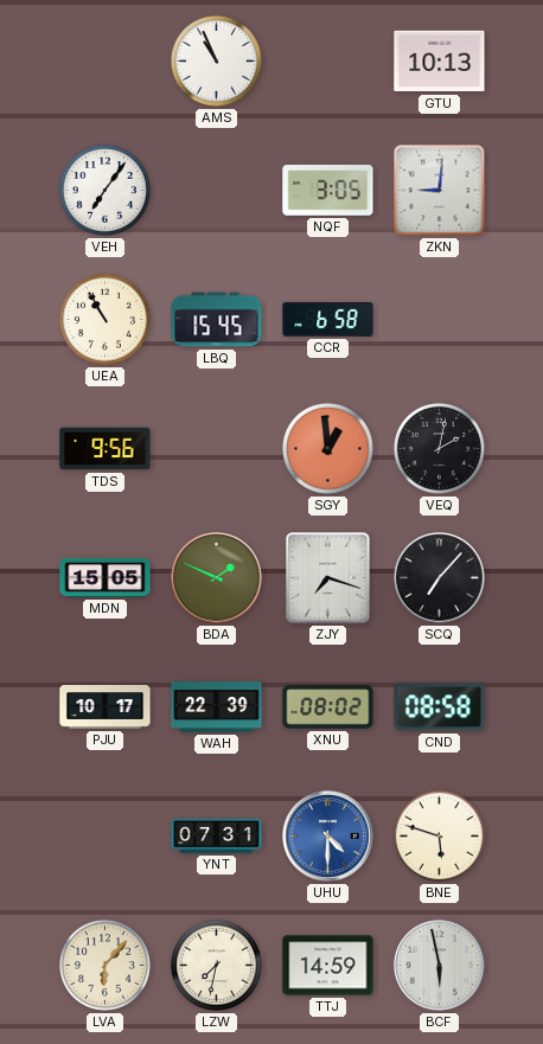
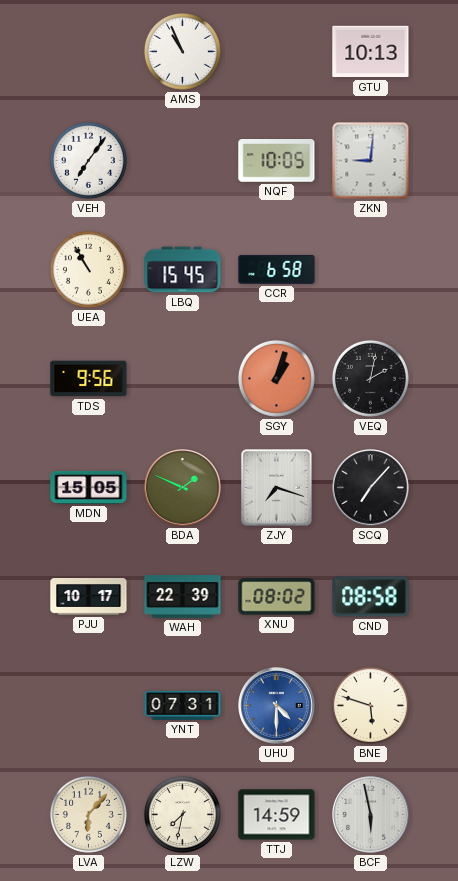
NQF: 3:05 -> 10:05 (277, 161)
SGY: 12:59 -> 1:03 (276, 378)
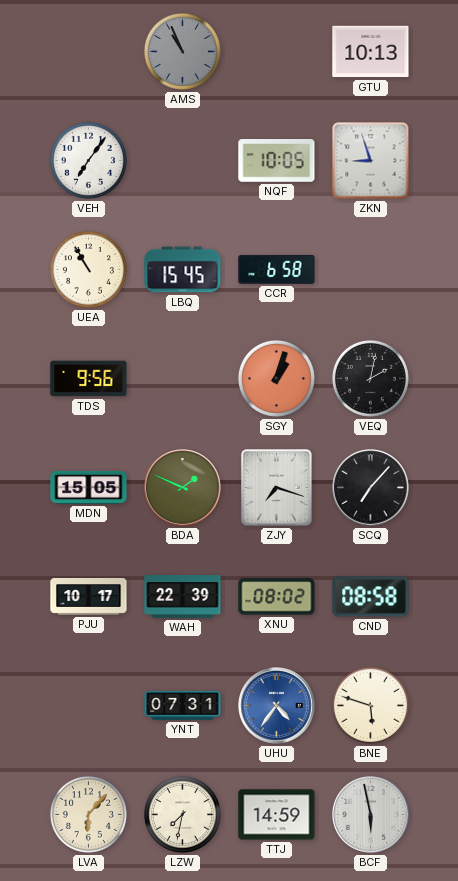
AMS dial: white -> grey (182, 51)
ZKN: 9:01 -> 8:57 (371, 161)
UHU: 4:30 -> 4:36 (277, 706)
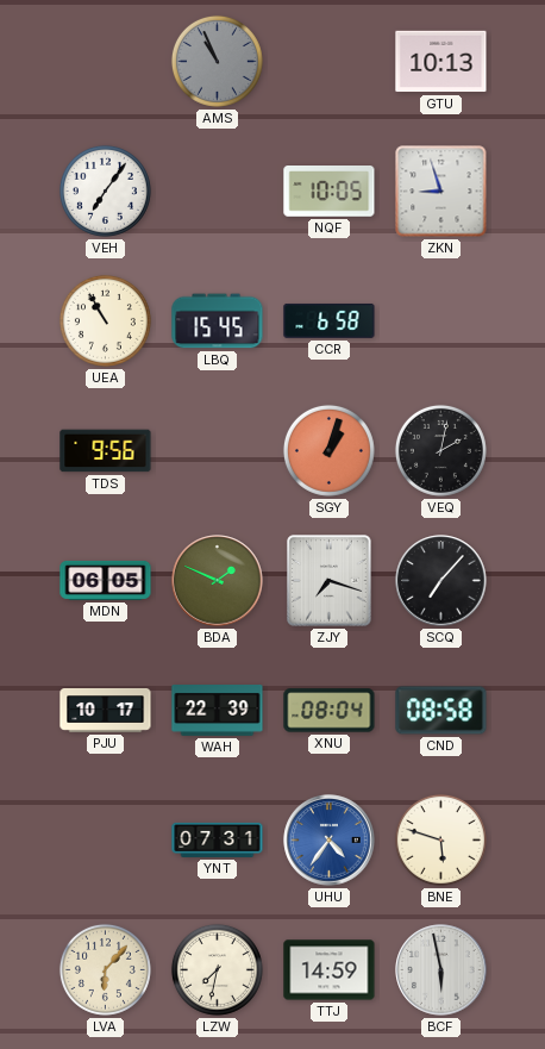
MDN: 15:05 -> 06:05 (106, 580)
XNU: 08:02 -> 08:04 (330, 711)
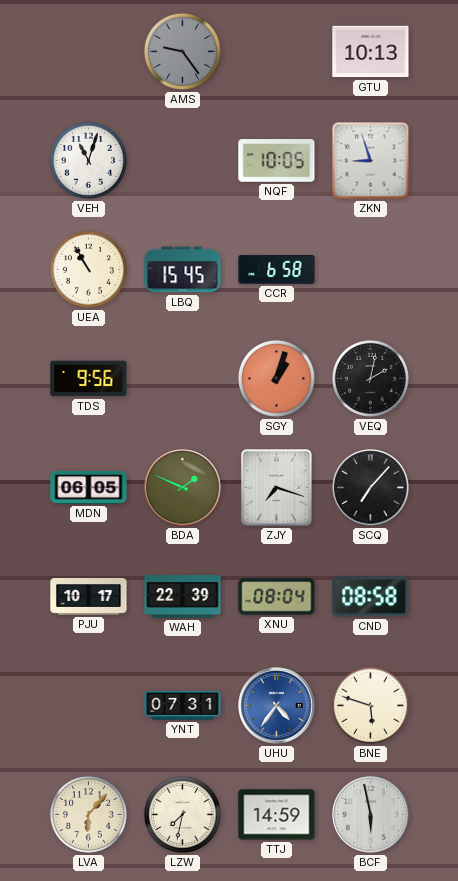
AMS: 10:56 -> 9:24 (182, 51)
VEH: 7:06 -> 11:03 (88, 160)
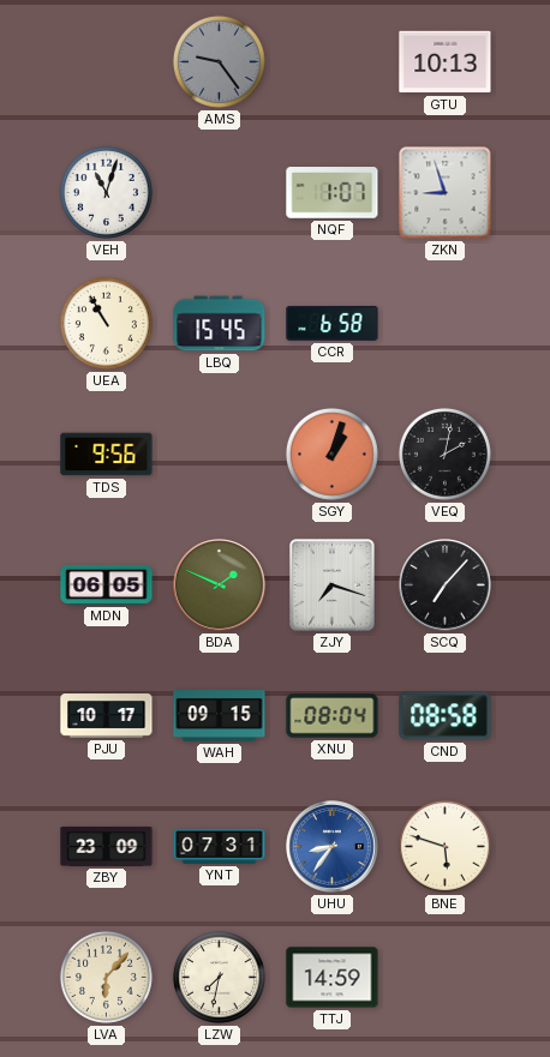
NQF: 10:05 -> 1:07 (333, 193)
WAH: 22:39 -> 09:15 (220, 716)
ZBY: none -> 23:09 (107, 846)
UHU: 4:36 -> 8:36 (333, 847)
BCF: 5:58 -> none (371, 815)
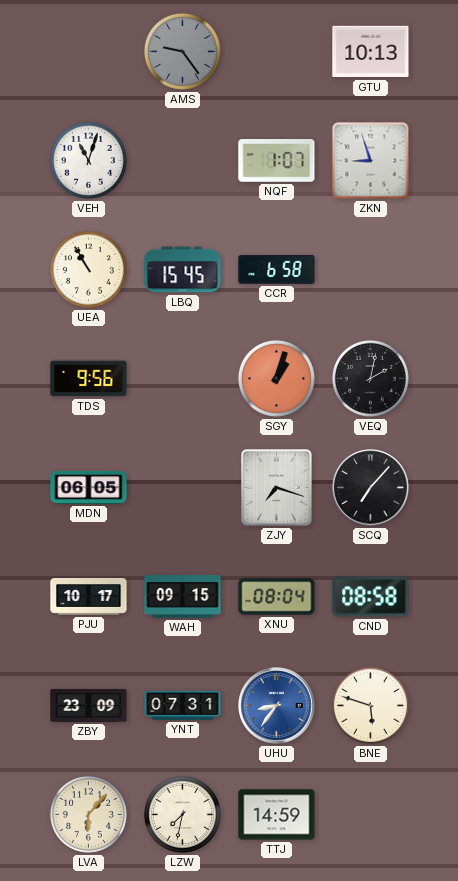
BDA: 1:49 -> none (220, 585)
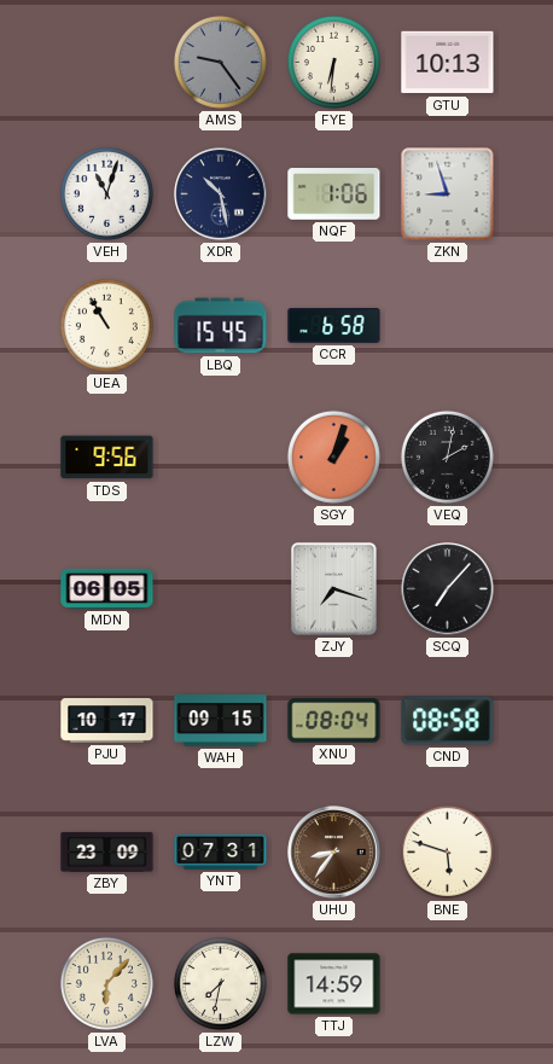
FYE: none -> 6:31 (333, 62)
XDR: none -> 10:28 (221, 194)
NQF: 1:07 -> 1:06 (334, 194)
UHU dial: blue -> brown (334, 853)
